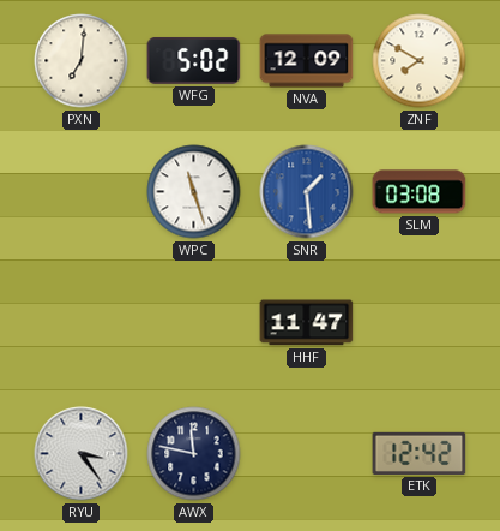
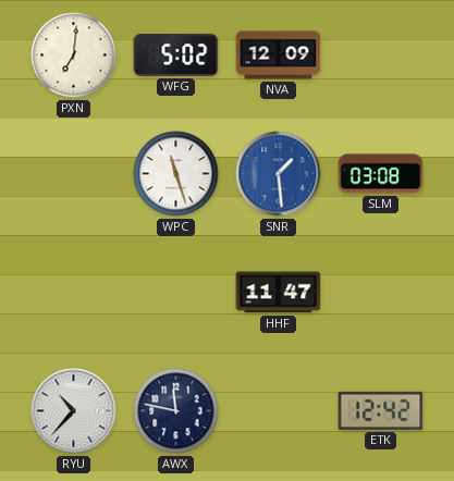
ZNF: 7:50 -> none (420, 61)
RYU: 3:24 -> 10:37 (74, 411)
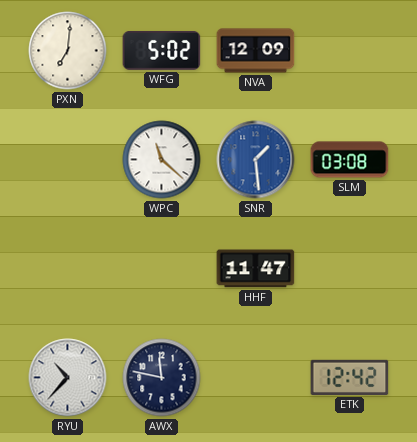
WPC: 11:27 -> 11:22 (162, 160)
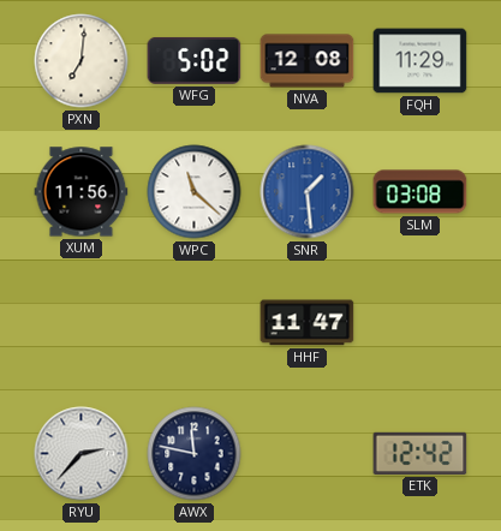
NVA: 12:09 -> 12:08 (308, 61)
FQH: none -> 11:29 (421, 61)
XUM: none -> 11:56 (82, 192)
RYU: 10:37 -> 2:37 (82, 454)
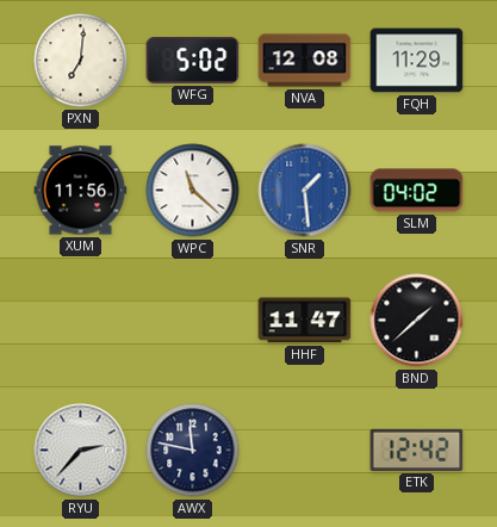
SLM: 03:08 -> 04:02 (417, 191)
BND: none -> 1:38 (417, 321)
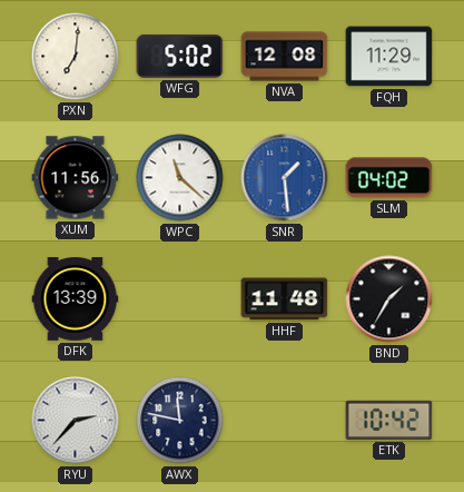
DFK: none -> 13:39 (76, 299)
HHF: 11:47 -> 11:48 (285, 299)
BND: 1:38 -> 1:35 (389, 299)
ETK: 12:42 -> 10:42 (389, 420)
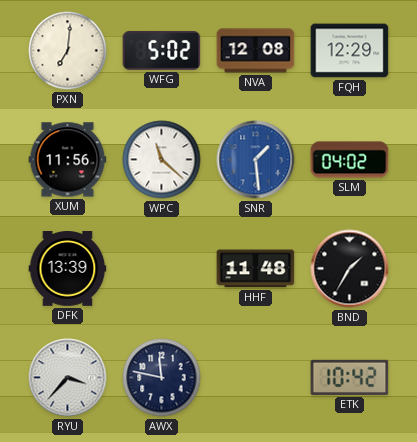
FQH: 11:29 -> 12:29 (350, 51)
RYU: 2:37 -> 3:37 (68, 378)
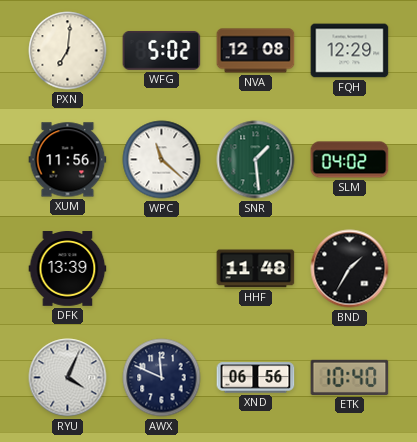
SNR dial: blue -> green (256, 160)
RYU: 3:37 -> 4:04 (68, 378)
AWX: 11:47 -> 11:49 (162, 378)
XND: none -> 06:56 (256, 378)
ETK: 10:42 -> 10:40 (350, 377)
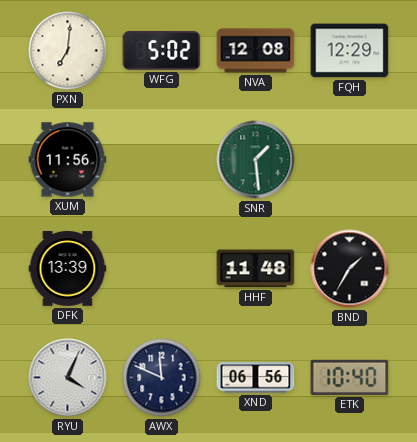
WPC: 11:22 -> none (162, 160)
SLM: 04:02 -> none (350, 160)
